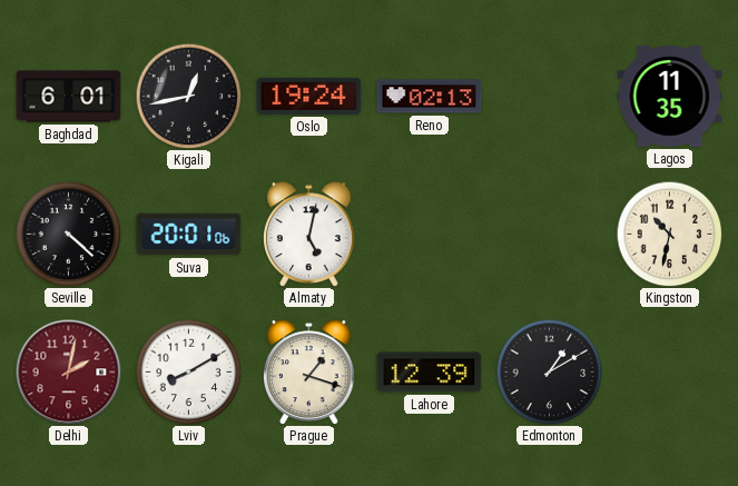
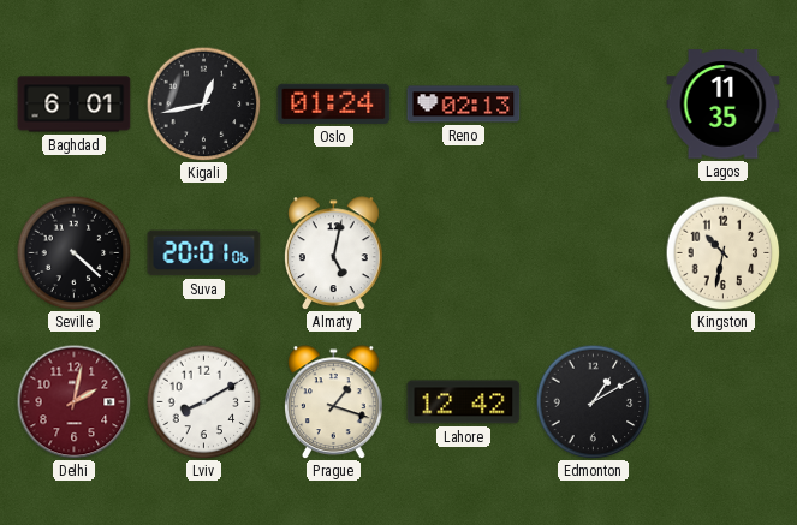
Oslo: 19:24 -> 01:24 (334, 103)
Lahore: 12:39 -> 12:42 (464, 402)
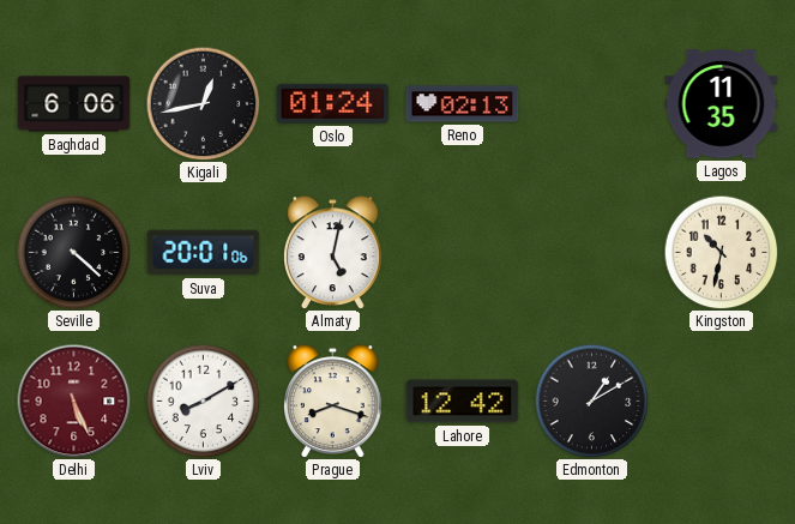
Baghdad: 6:01 -> 6:06 (74, 104)
Delhi: 2:02 -> 5:26 (73, 400)
Prague: 1:18 -> 8:18 (333, 402)
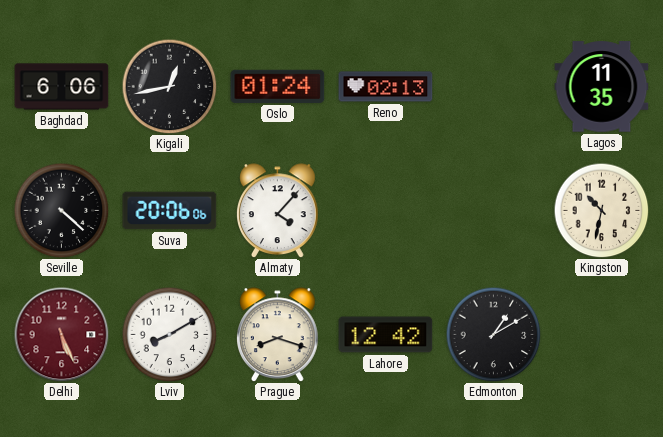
Suva: 20:01 -> 20:06 (170, 211)
Almaty: 5:02 -> 4:07 (278, 211)
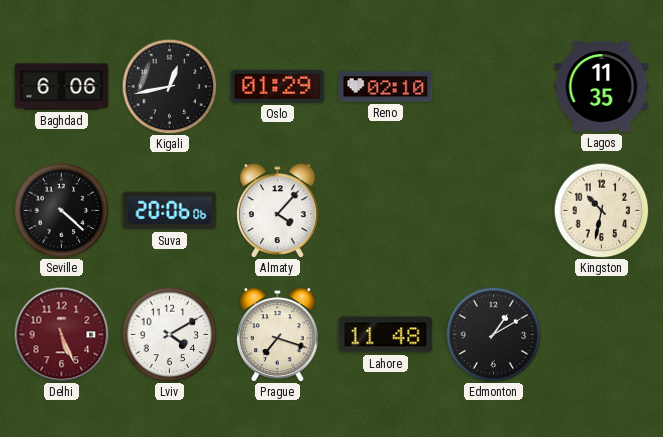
Oslo: 01:24 -> 01:29 (278, 86)
Reno: 02:13 -> 02:10 (386, 87)
Lviv: 8:10 -> 4:10 (169, 334)
Prague: 8:18 -> 7:18 (278, 335)
Lahore: 12:42 -> 11:48 (386, 335)
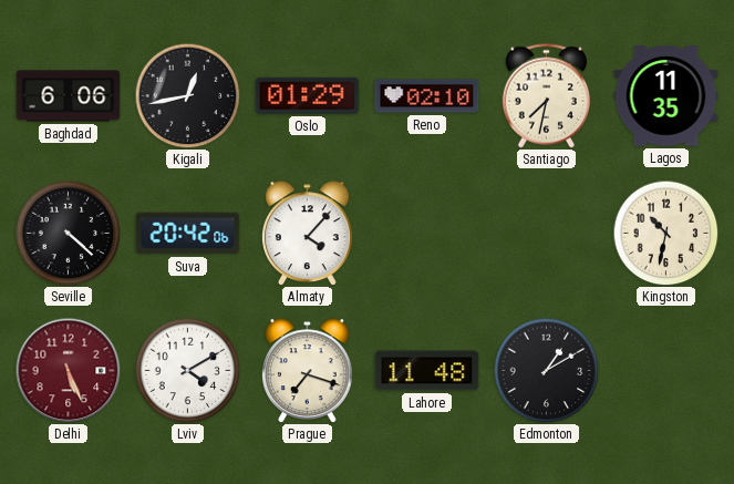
Santiago: none -> 7:32 (546, 96)
Suva: 20:06 -> 20:42 (188, 234)
